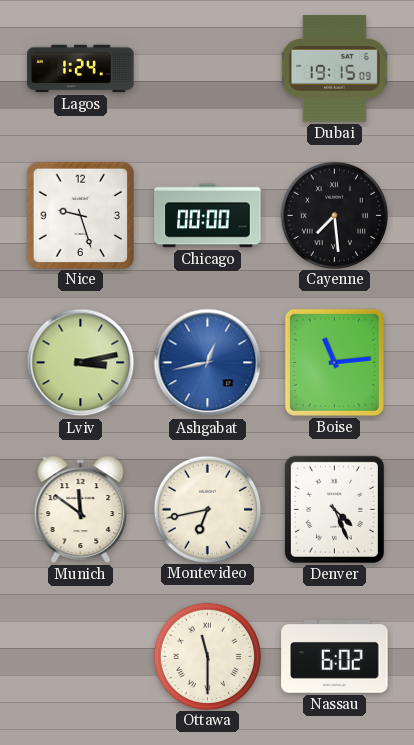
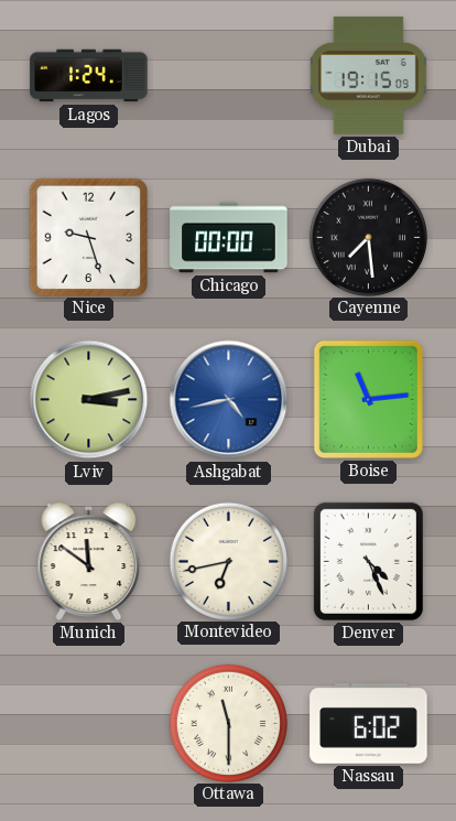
Ashgabat: 12:43 -> 4:43 (229, 400)
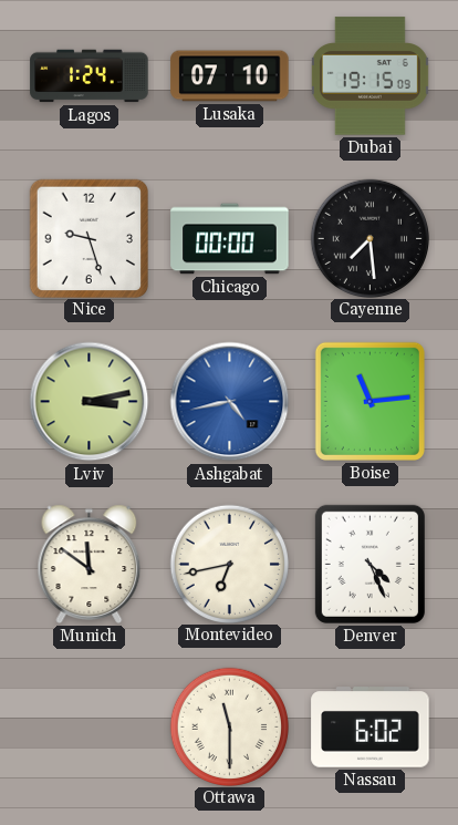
Lusaka: none -> 07:10 (230, 76)
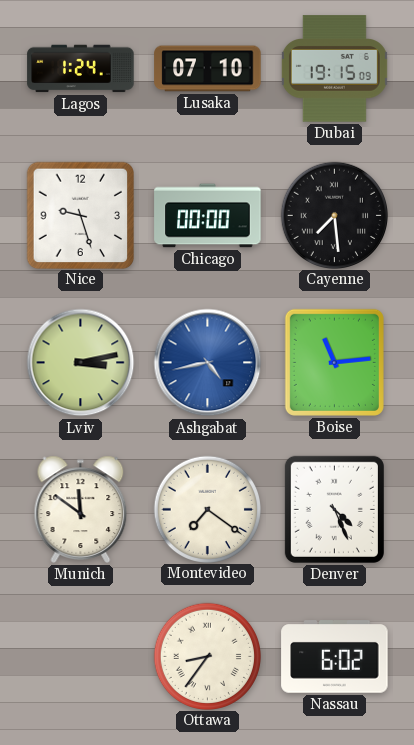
Montevideo: 6:43 -> 7:21 (207, 509)
Ottawa: 11:30 -> 8:36 (207, 656)
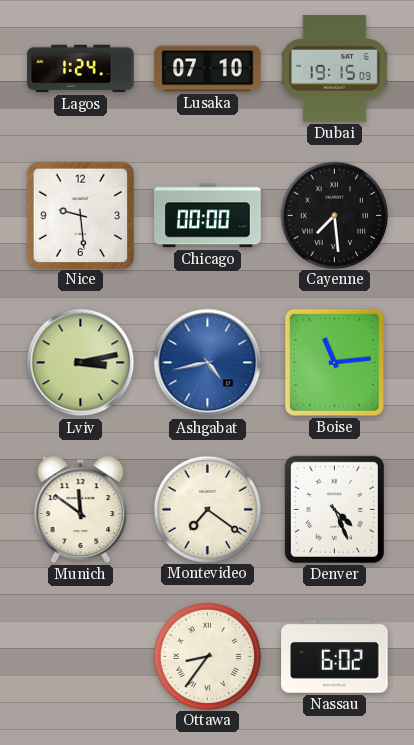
Nice: 9:27 -> 9:29 (80, 215)
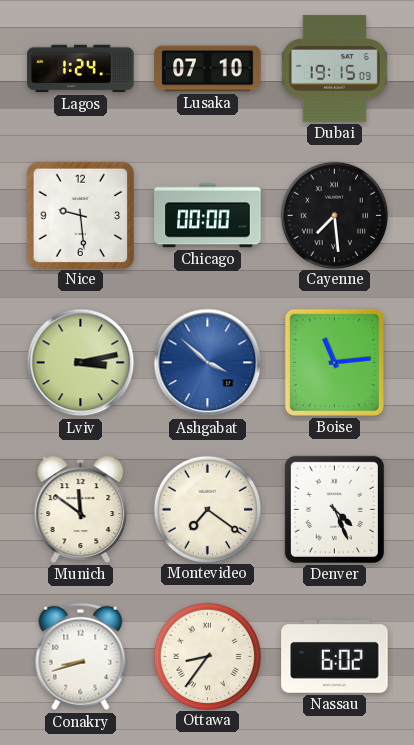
Ashgabat: 4:43 -> 3:52 (208, 363)
Conakry: none -> 8:42 (81, 657)
